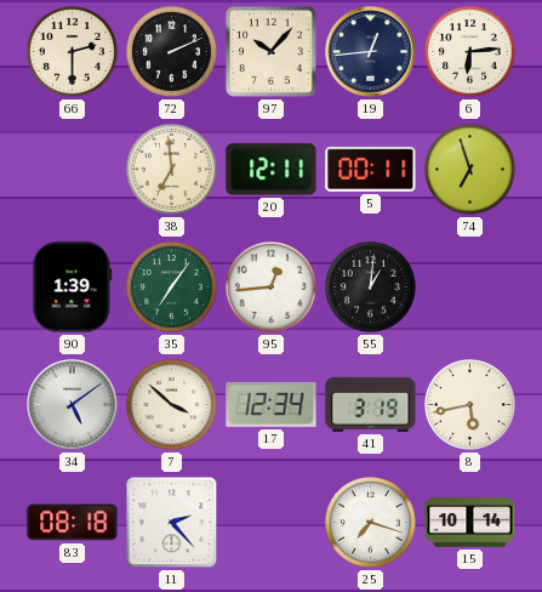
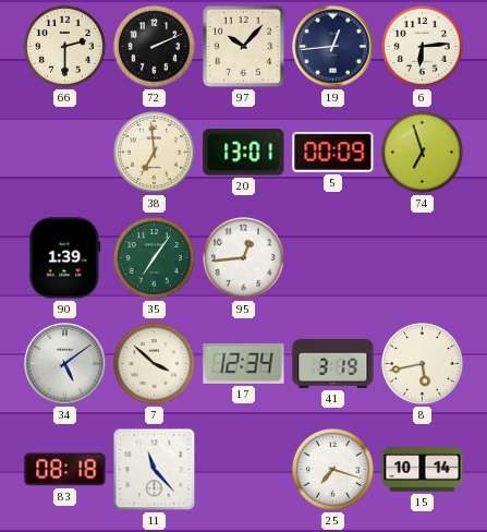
20: 12:11 -> 13:01 (244, 153)
5: 00:11 -> 00:09 (333, 152)
55: 1:01 -> none (370, 286)
11: 2:23 -> 11:23 (155, 470)
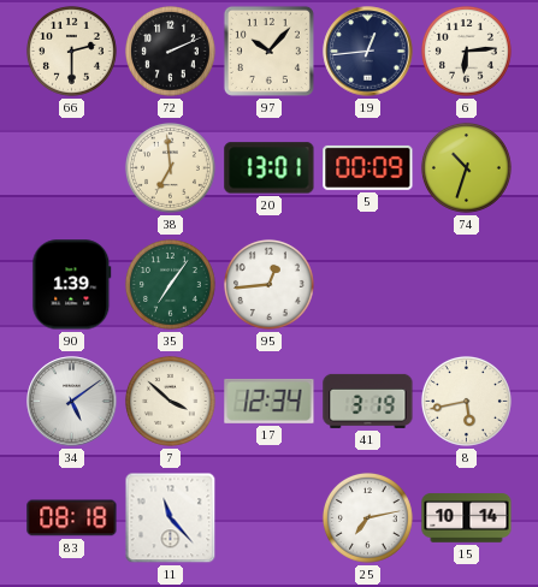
74: 6:57 -> 10:33 (466, 167)
25: 7:18 -> 7:13 (367, 517)
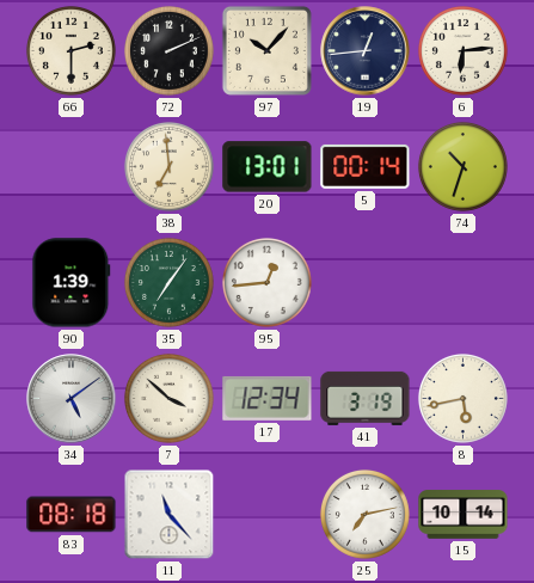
5: 00:09 -> 00:14 (366, 166)
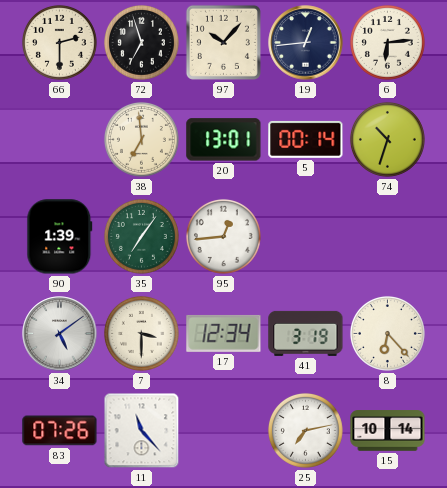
72: 2:11 -> 6:57 (141, 42)
7: 3:52 -> 3:30 (141, 333)
8: 5:43 -> 6:23 (387, 333)
83: 08:18 -> 07:26 (60, 431)
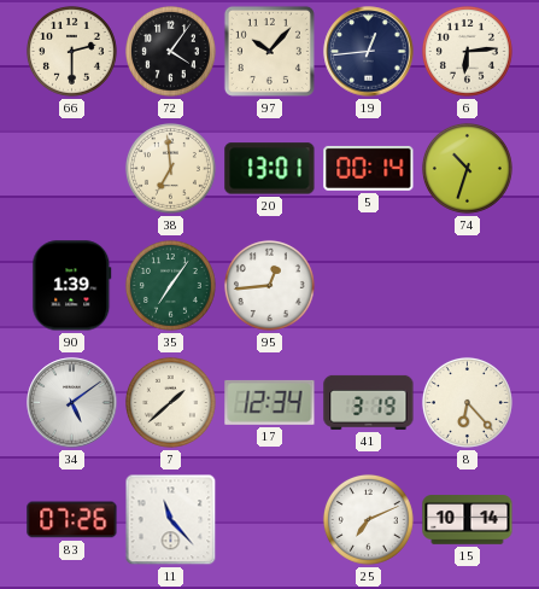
72: 6:57 -> 4:06 (170, 51)
7: 3:30 -> 1:38 (170, 402)
25: 7:13 -> 7:11 (368, 519)
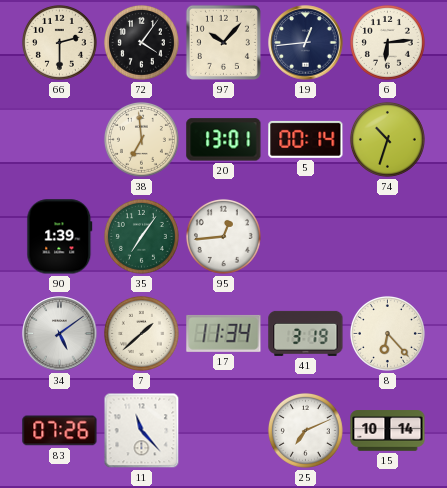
17: 12:34 -> 11:34 (224, 333)
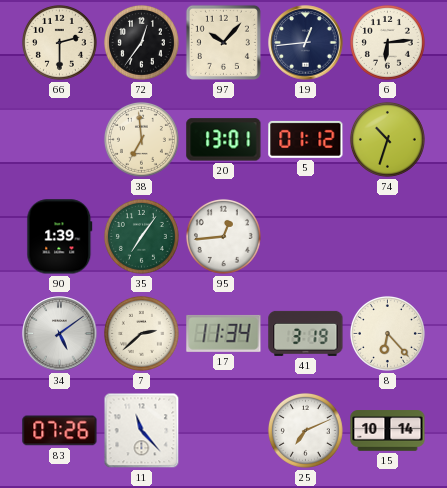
72: 4:06 -> 12:36 (141, 42)
5: 00:14 -> 01:12 (306, 139)
7: 1:38 -> 2:38 (141, 333)
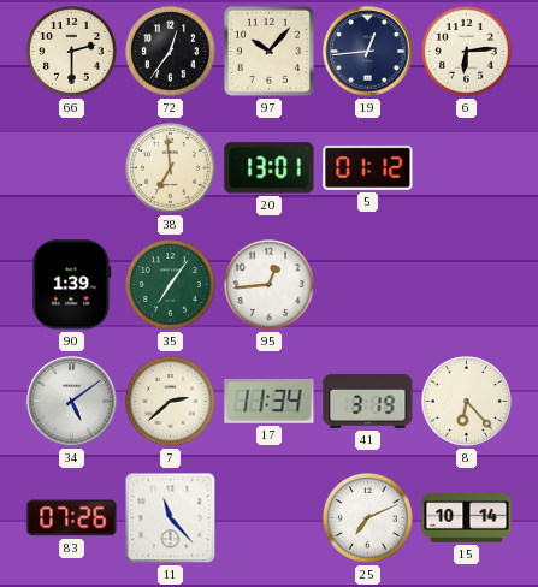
74: 10:33 -> none (387, 139)
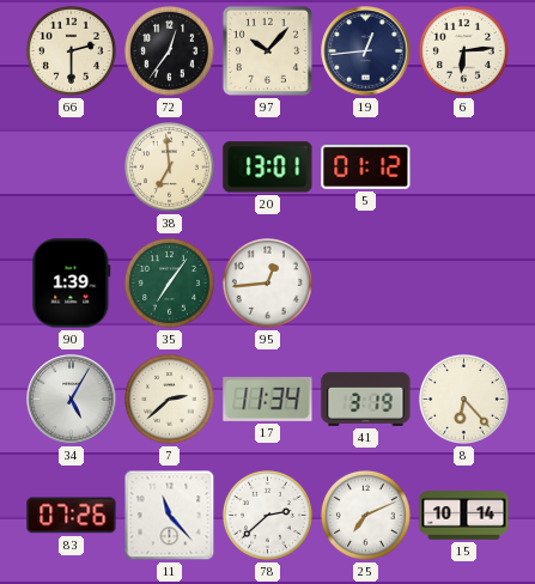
34: 5:09 -> 5:05 (72, 400)
78: none -> 2:38 (267, 515)
